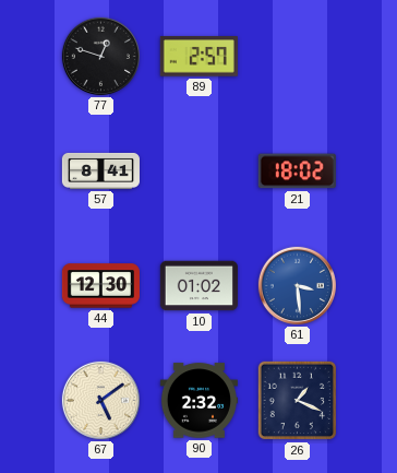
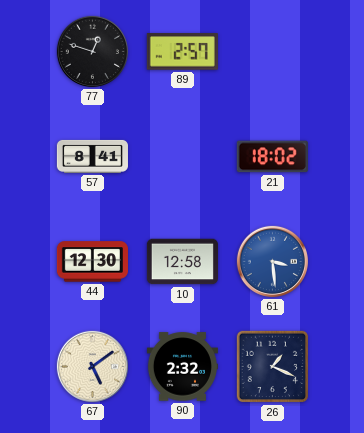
10: 01:02 -> 12:58 (182, 262)
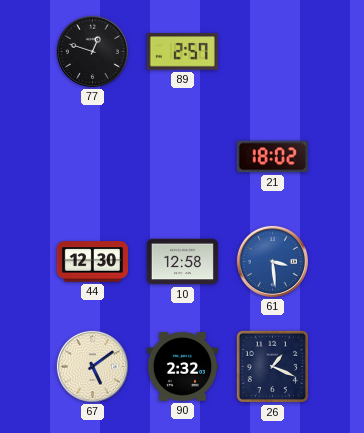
57: 8:41 -> none (92, 156)
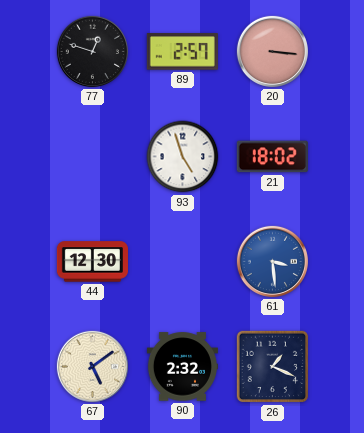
20: none -> 3:16 (272, 51)
93: none -> 4:57 (183, 157)
10: 12:58 -> none (182, 262)
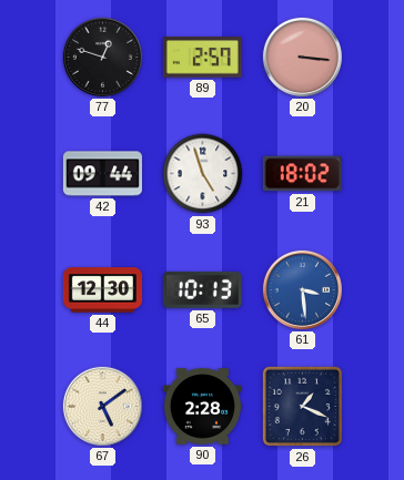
42: none -> 09:44 (102, 174)
65: none -> 10:13 (202, 290)
90: 2:32 -> 2:28 (202, 407)
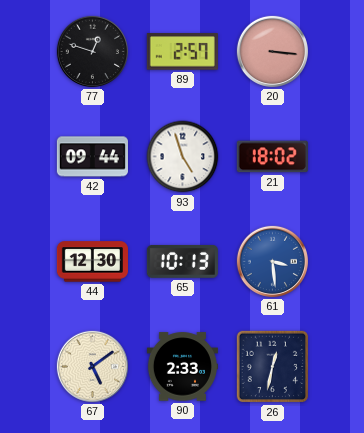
90: 2:28 -> 2:33 (182, 367)
26: 1:19 -> 12:32 (273, 367)
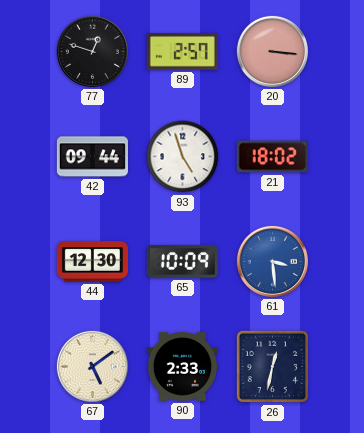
65: 10:13 -> 10:09 (182, 262)
